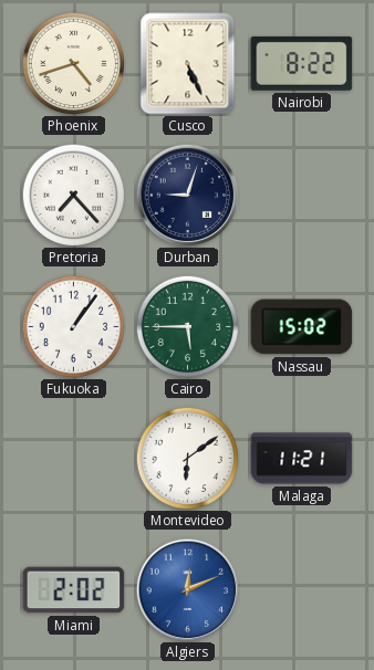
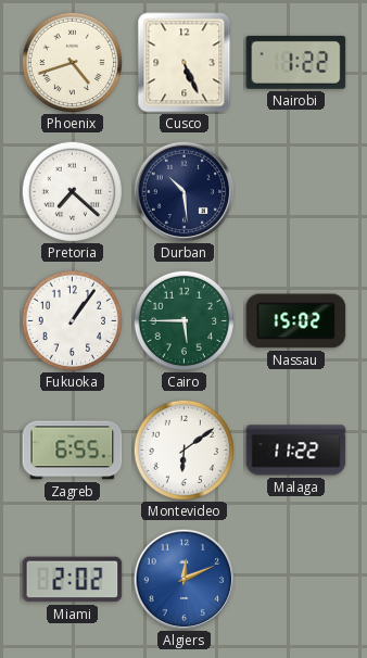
Nairobi: 8:22 -> 1:22 (296, 62)
Pretoria: 7:23 -> 7:22 (72, 191)
Durban: 9:03 -> 10:29 (184, 191)
Zagreb: none -> 6:55 (73, 451)
Malaga: 11:21 -> 11:22 (296, 451)
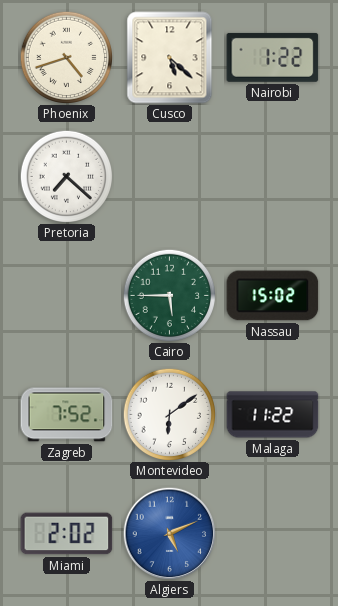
Cusco: 5:26 -> 5:22 (170, 58)
Durban: 10:29 -> none (184, 191)
Fukuoka: 1:06 -> none (72, 320)
Zagreb: 6:55 -> 7:52 (67, 415)
Algiers: 12:11 -> 5:11 (169, 533)
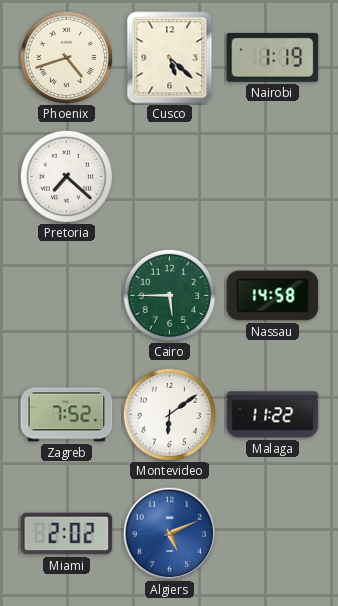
Nairobi: 1:22 -> 1:19 (273, 57)
Nassau: 15:02 -> 14:58 (273, 296)
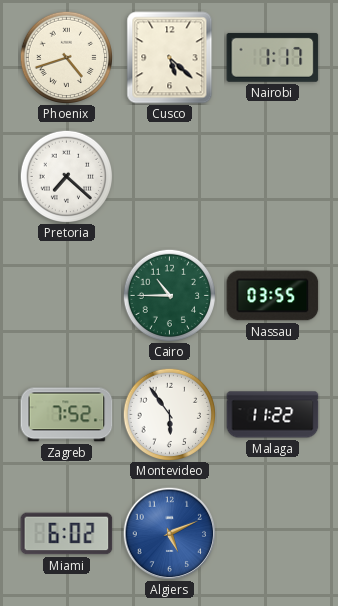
Nairobi: 1:19 -> 1:17 (273, 57)
Cairo: 5:45 -> 10:45 (169, 295)
Nassau: 14:58 -> 03:55 (273, 296)
Montevideo: 6:09 -> 5:54 (169, 414)
Miami: 2:02 -> 6:02 (67, 534)
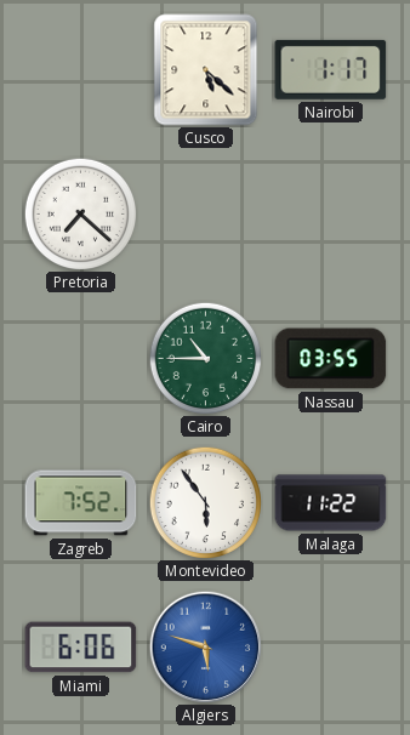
Phoenix: 4:42 -> none (66, 57)
Miami: 6:02 -> 6:06 (81, 648)
Algiers: 5:11 -> 5:48 (205, 646)
